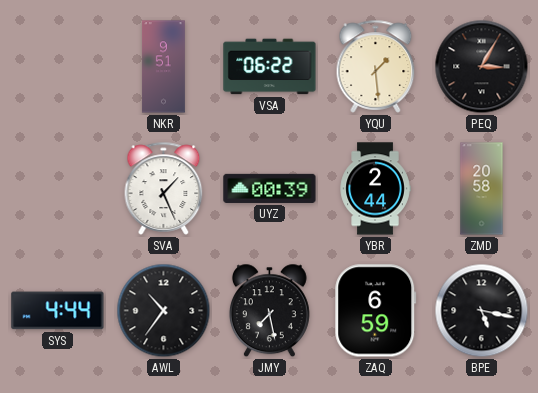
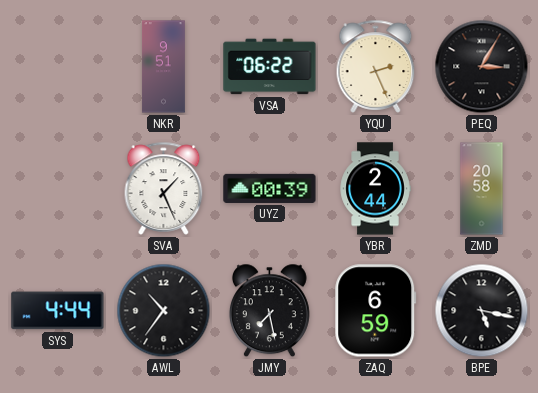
YQU: 1:29 -> 2:26 (376, 66)
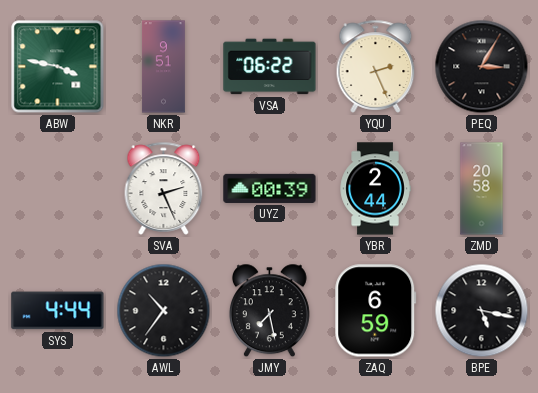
ABW: none -> 3:47 (58, 67)
SVA: 1:26 -> 2:26 (164, 188)
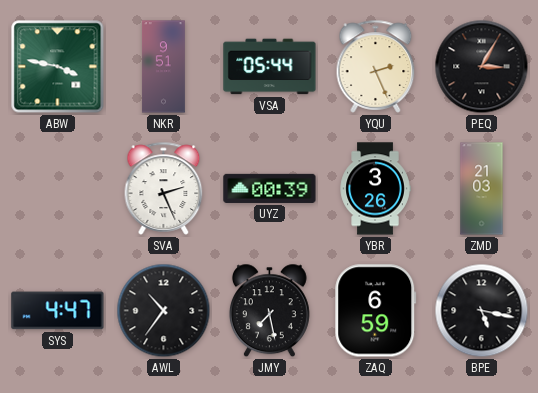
VSA: 06:22 -> 05:44 (270, 67)
YBR: 2:44 -> 3:26 (375, 189)
ZMD: 20:58 -> 21:03 (482, 189)
SYS: 4:44 -> 4:47 (58, 311)
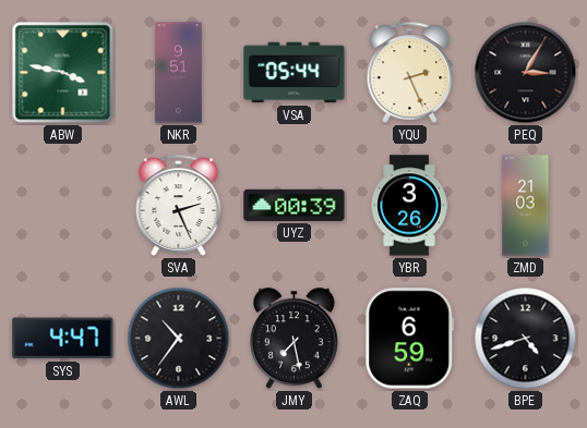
BPE: 5:17 -> 4:42 (526, 339)
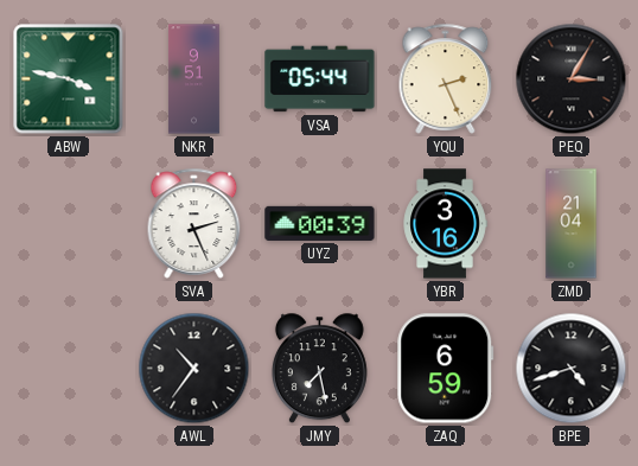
YBR: 3:26 -> 3:16 (445, 224)
ZMD: 21:03 -> 21:04 (572, 224)
SYS: 4:47 -> none (63, 339)
